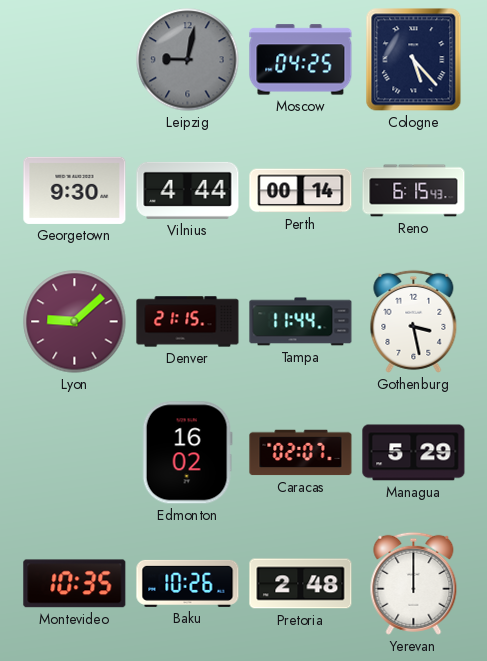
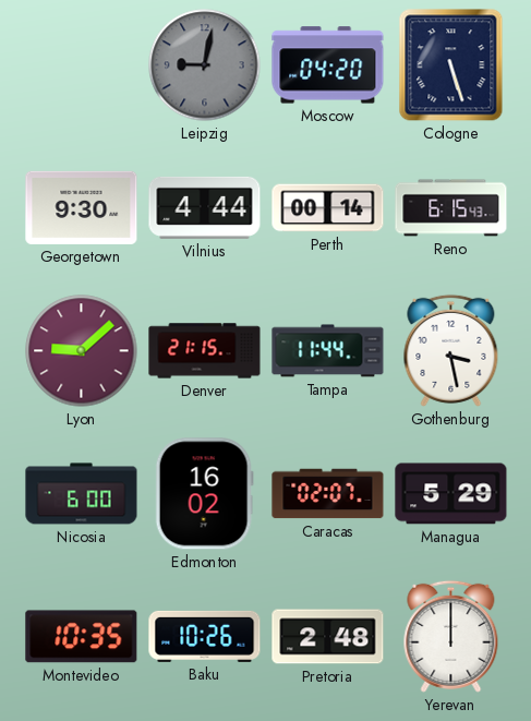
Moscow: 04:25 -> 04:20 (328, 65)
Cologne: 5:23 -> 5:27 (451, 65)
Nicosia: none -> 6:00 (82, 494)
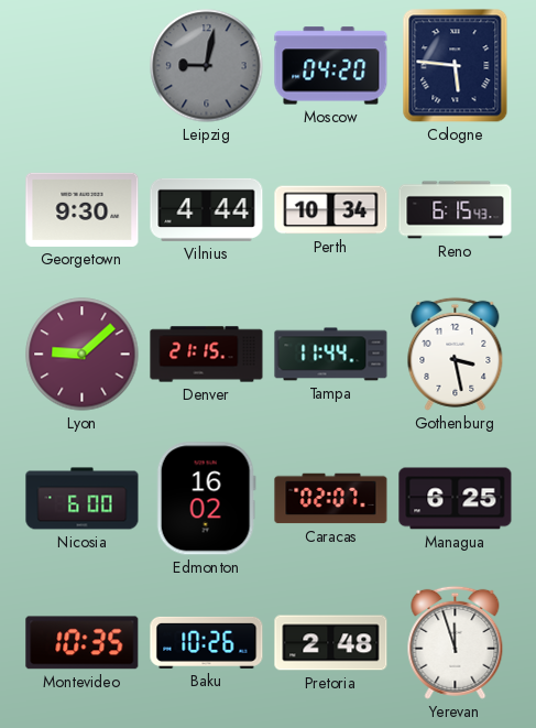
Cologne: 5:27 -> 5:46 (456, 66)
Perth: 00:14 -> 10:34 (331, 210)
Managua: 5:29 -> 6:25 (456, 499)
Yerevan: 12:00 -> 11:57 (456, 642)
